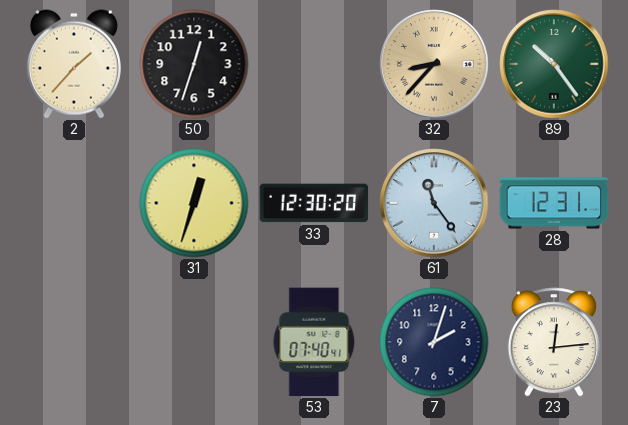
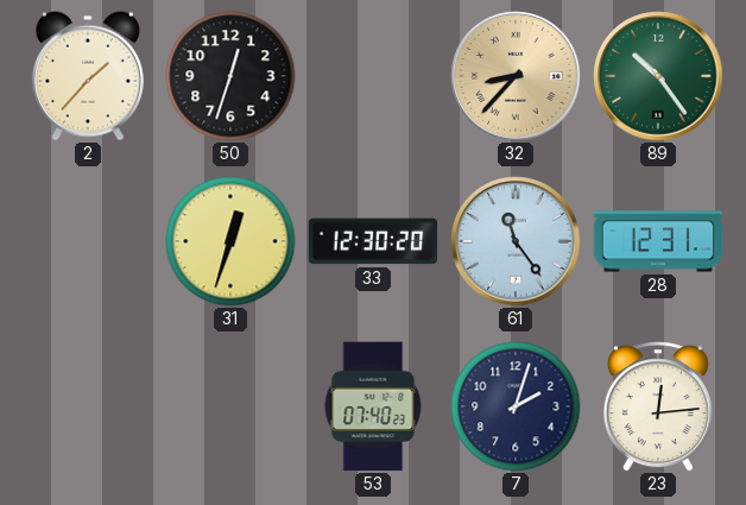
53: 07:40:41 -> 07:40:23 (373, 406)
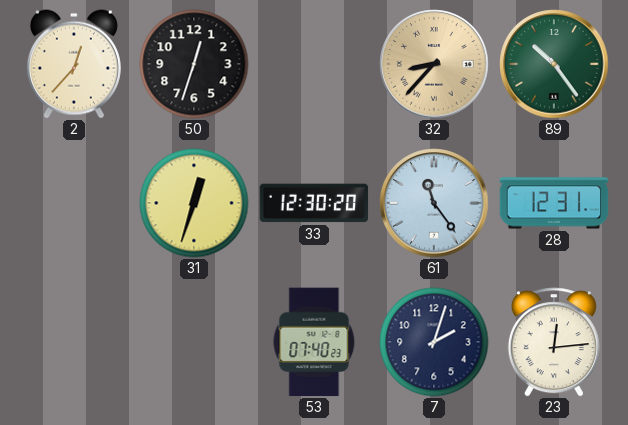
2: 1:37 -> 12:37 (74, 64)
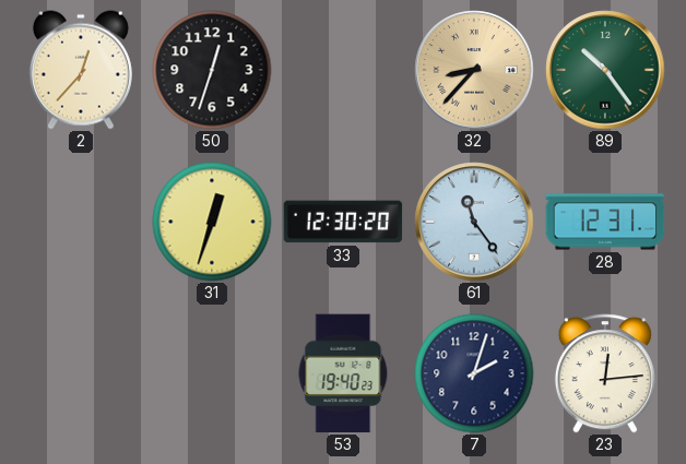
53: 07:40 -> 19:40 (343, 373)
